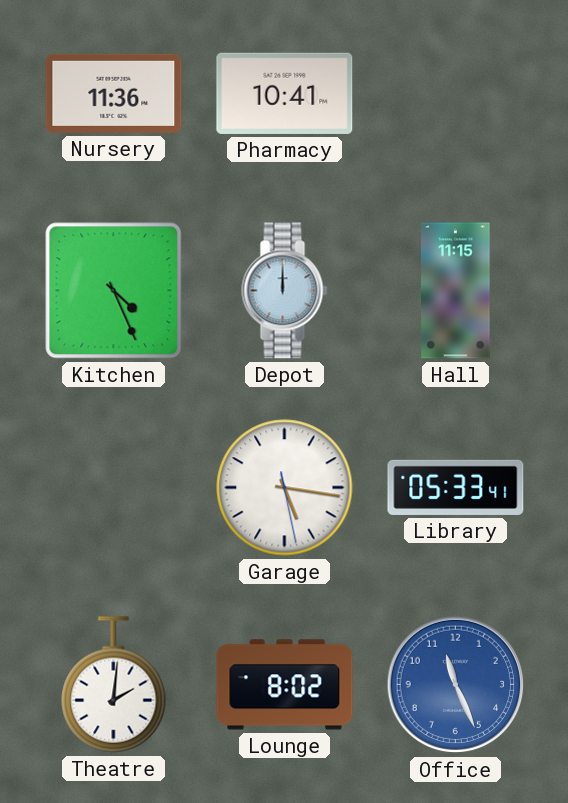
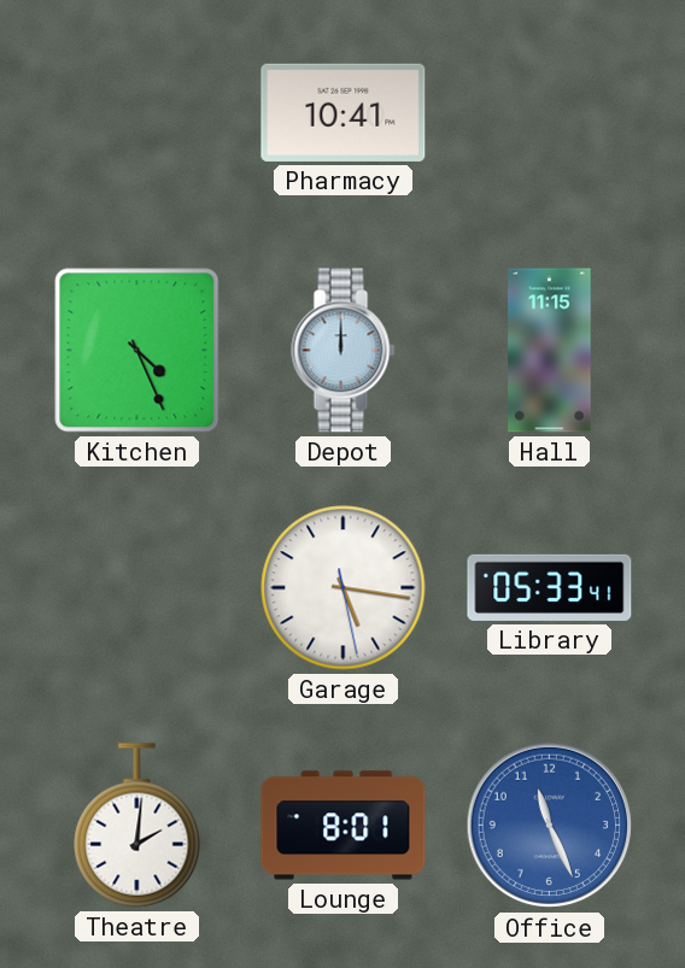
Nursery: 11:36 -> none (114, 93)
Lounge: 8:02 -> 8:01 (344, 826)
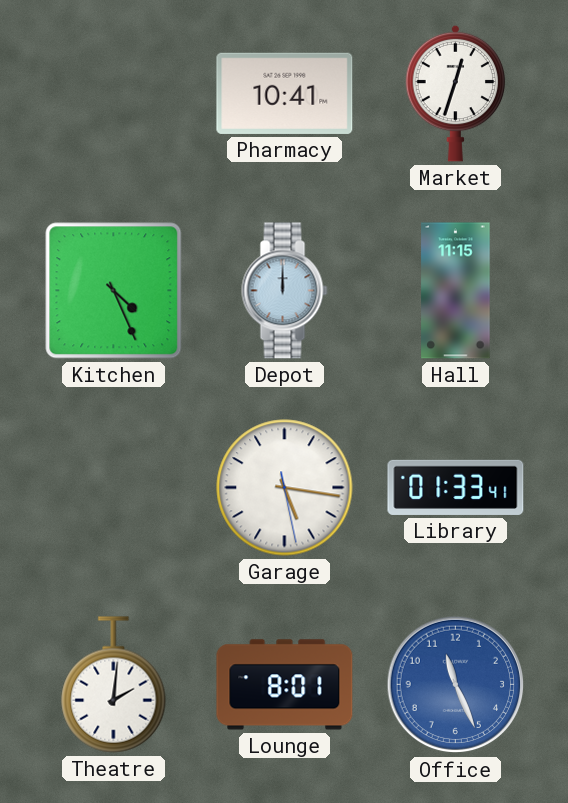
Market: none -> 12:33 (456, 93)
Library: 05:33 -> 01:33 (456, 487)
